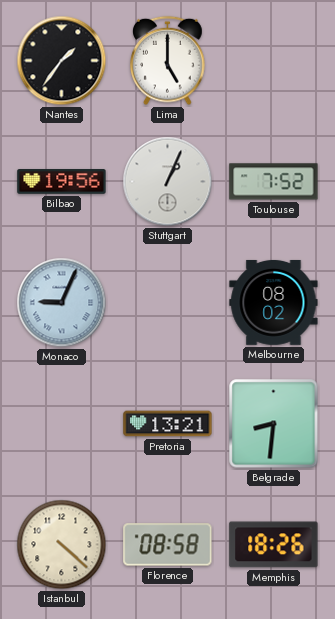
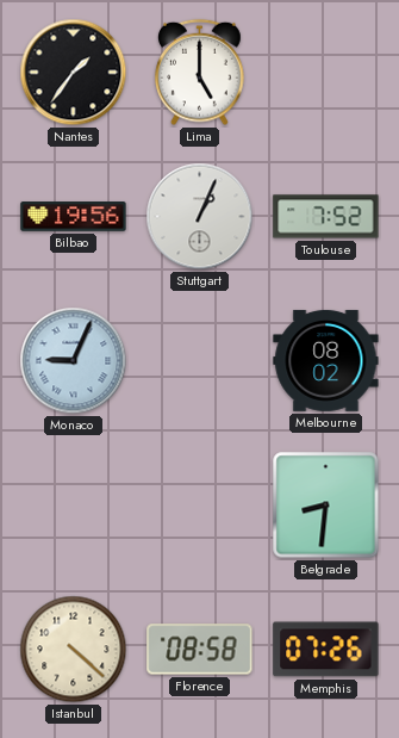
Pretoria: 13:21 -> none (168, 424)
Memphis: 18:26 -> 07:26 (326, 650)
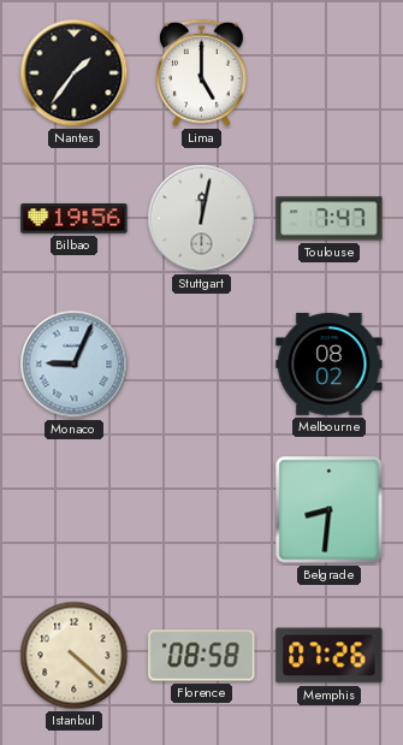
Stuttgart: 1:04 -> 12:02 (202, 219)
Toulouse: 7:52 -> 7:47 (330, 219)
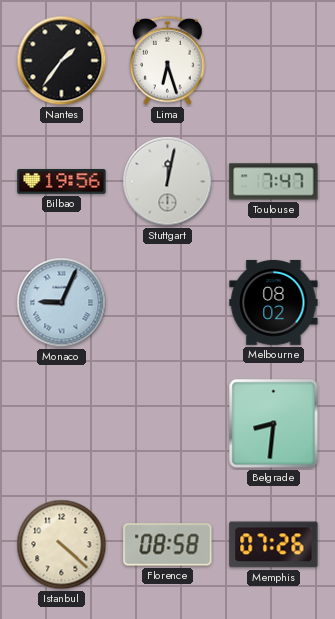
Lima: 5:00 -> 6:27 (168, 61)
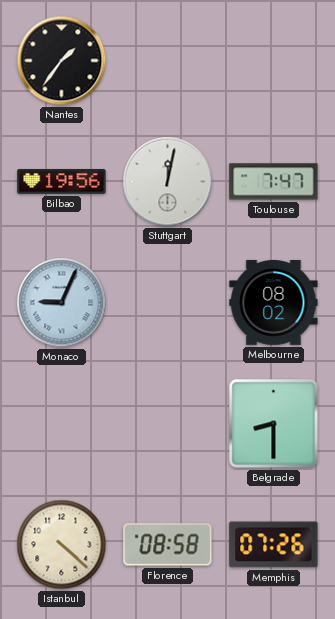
Lima: 6:27 -> none (168, 61)
Belgrade: 8:31 -> 8:30 (274, 424)
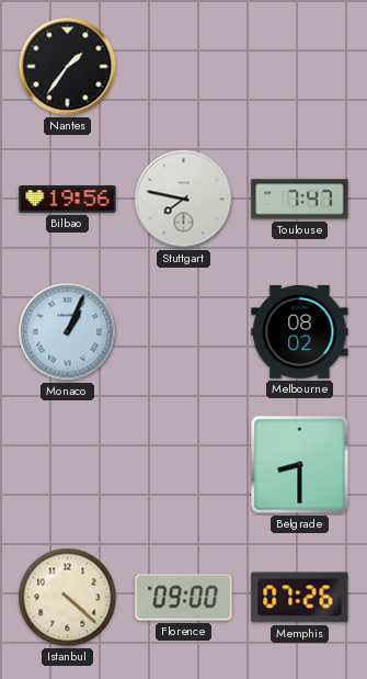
Stuttgart: 12:02 -> 7:47 (184, 200)
Monaco: 9:04 -> 1:04 (68, 332)
Florence: 08:58 -> 09:00 (184, 598)
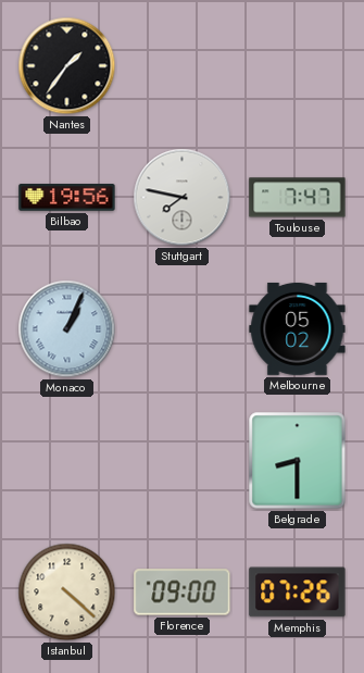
Melbourne: 08:02 -> 05:02 (298, 328)
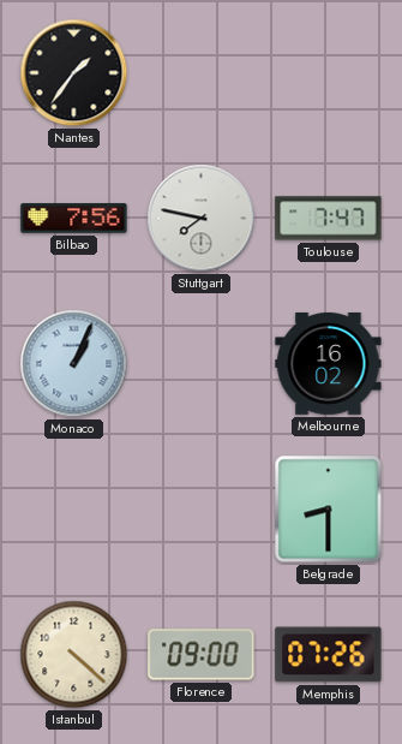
Bilbao: 19:56 -> 7:56 (74, 219)
Melbourne: 05:02 -> 16:02 (329, 363)
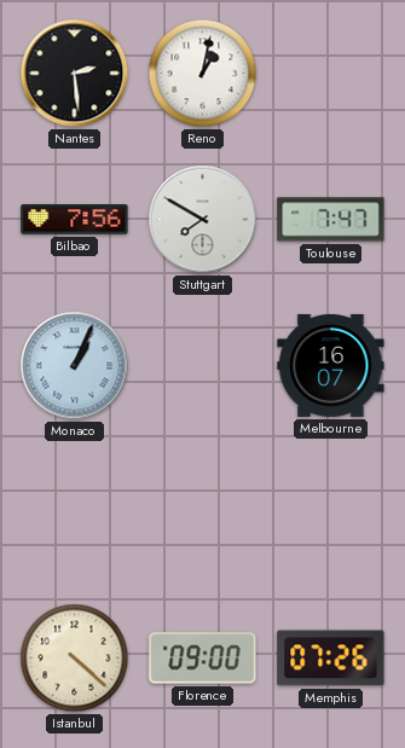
Nantes: 1:36 -> 2:29 (75, 74)
Reno: none -> 1:02 (203, 74)
Stuttgart: 7:47 -> 7:50 (203, 220)
Melbourne: 16:02 -> 16:07 (331, 365)
Belgrade: 8:30 -> none (329, 510)
